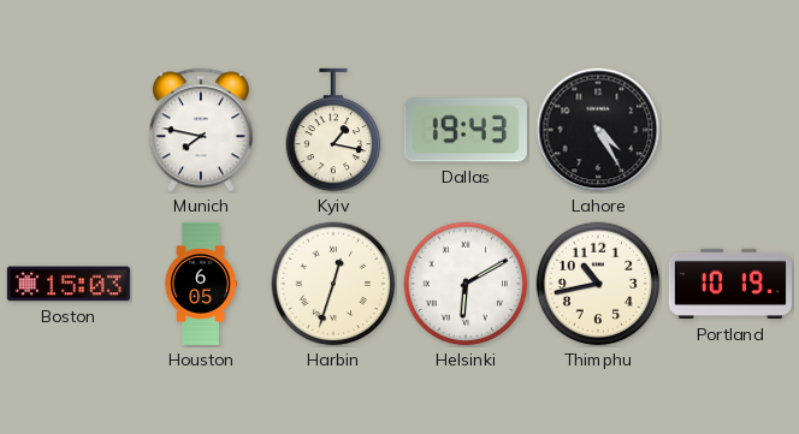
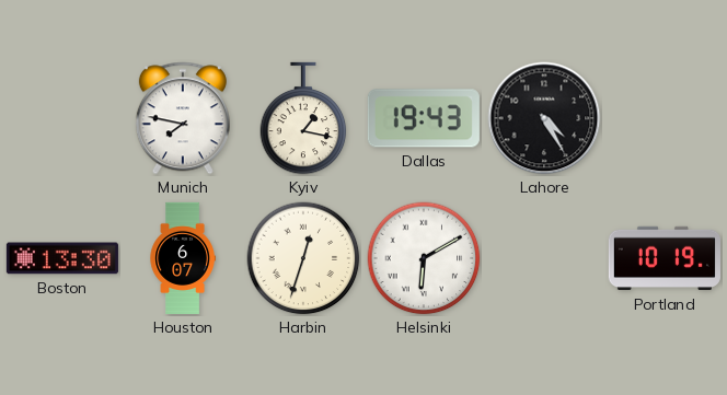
Boston: 15:03 -> 13:30 (62, 258)
Houston: 6:05 -> 6:07 (183, 258)
Thimphu: 10:43 -> none (598, 284)
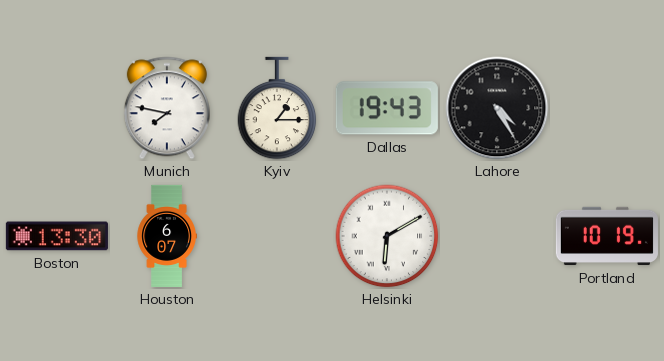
Kyiv: 1:17 -> 1:15 (277, 108)
Harbin: 12:33 -> none (303, 258)
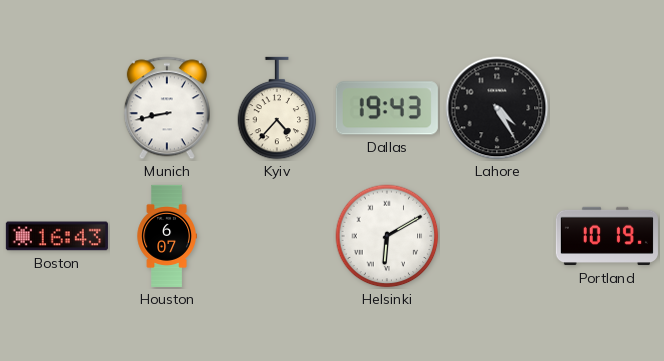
Munich: 7:47 -> 8:43 (167, 108)
Kyiv: 1:15 -> 4:37 (277, 108)
Boston: 13:30 -> 16:43 (57, 236)
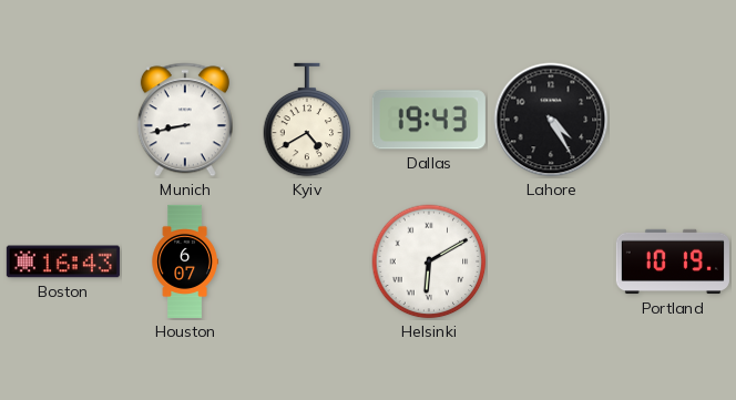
Kyiv: 4:37 -> 4:40 (307, 120)
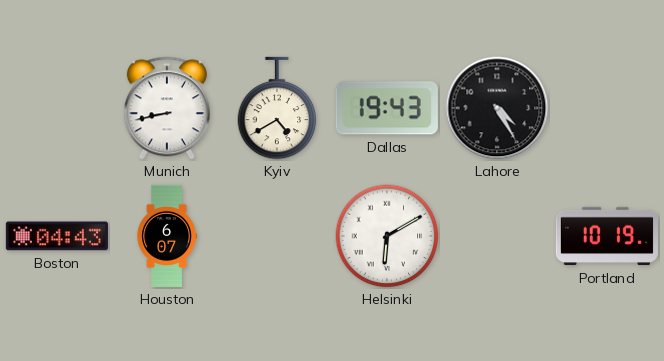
Boston: 16:43 -> 04:43 (57, 236)
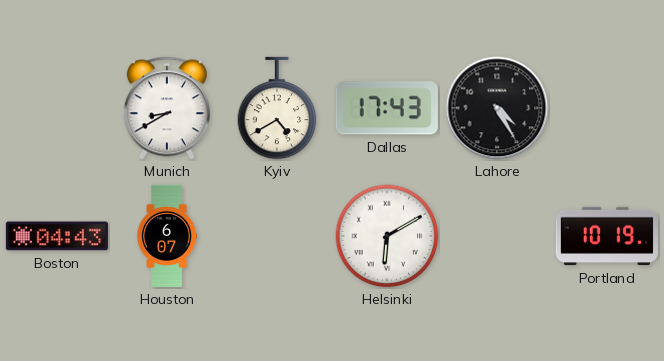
Munich: 8:43 -> 8:40 (167, 108)
Dallas: 19:43 -> 17:43 (387, 108)
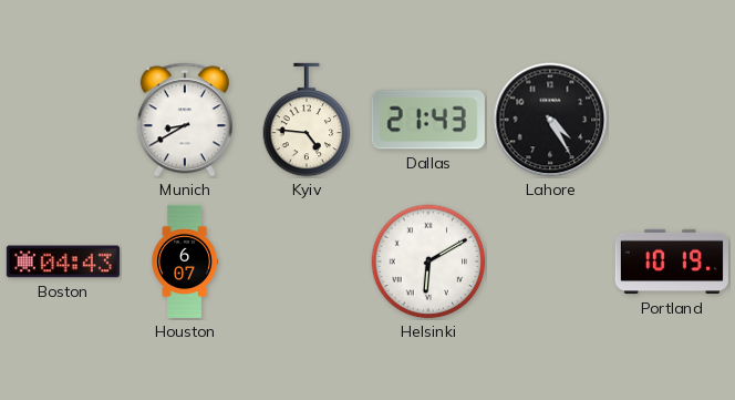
Kyiv: 4:40 -> 4:46 (307, 120)
Dallas: 17:43 -> 21:43 (428, 120)
